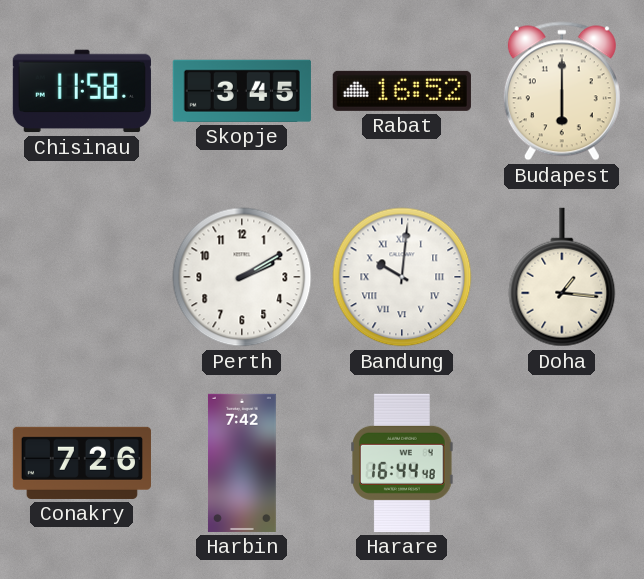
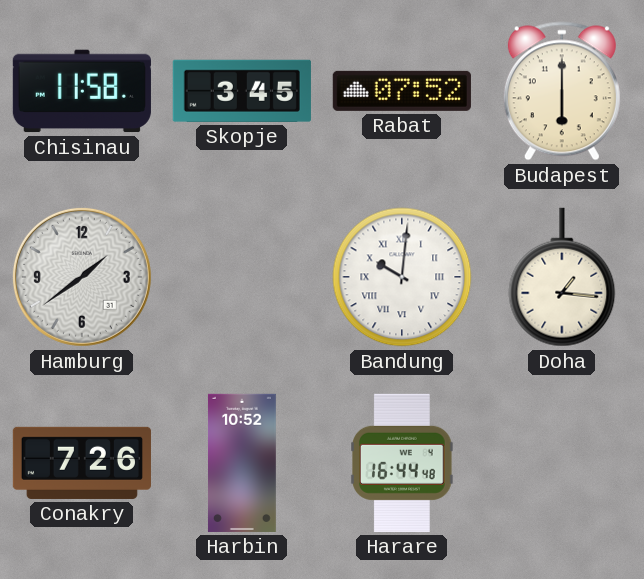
Rabat: 16:52 -> 07:52 (402, 91)
Hamburg: none -> 1:39 (82, 277)
Perth: 2:10 -> none (242, 277)
Harbin: 7:42 -> 10:52 (242, 463)
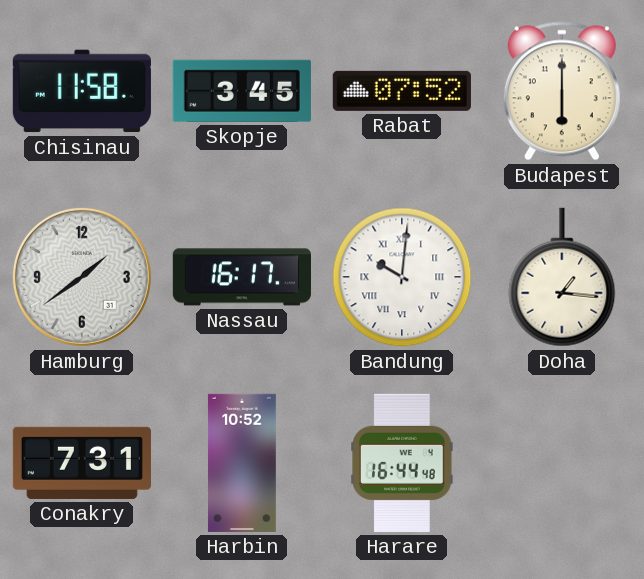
Nassau: none -> 16:17 (242, 277)
Conakry: 7:26 -> 7:31 (82, 463)
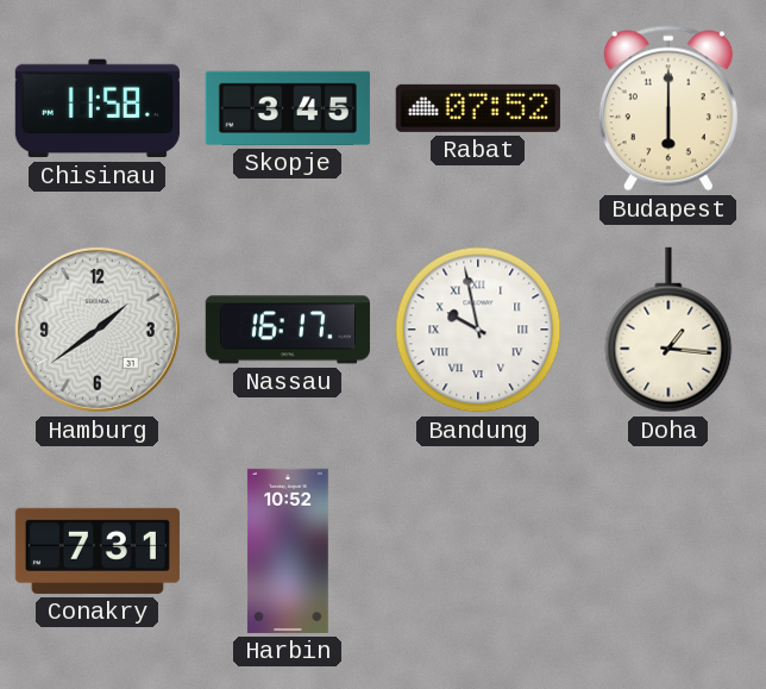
Bandung: 10:01 -> 9:58 (478, 330)
Harare: 16:44 -> none (403, 463)
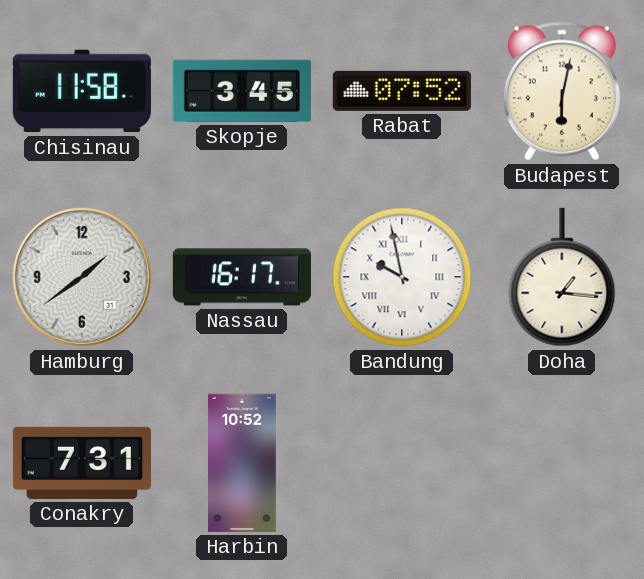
Budapest: 6:00 -> 6:02 (562, 91)
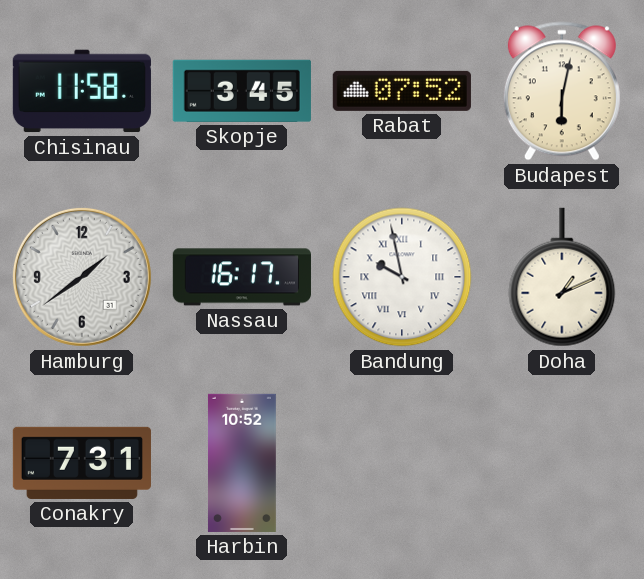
Doha: 1:16 -> 1:11 (562, 277)
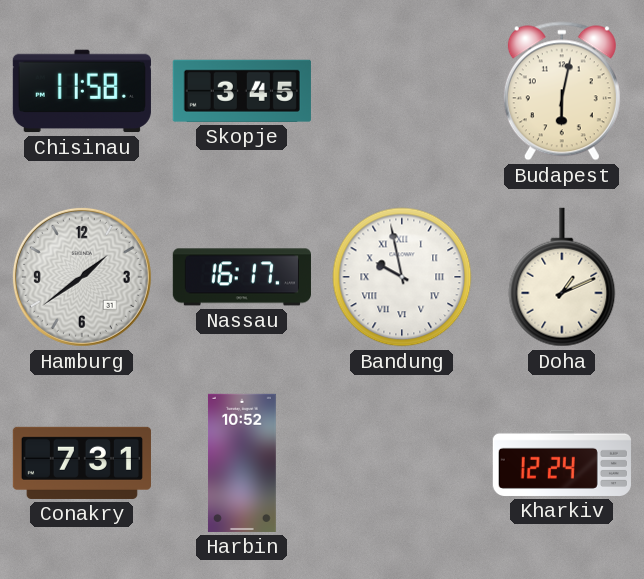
Rabat: 07:52 -> none (402, 91)
Kharkiv: none -> 12:24 (562, 463)
